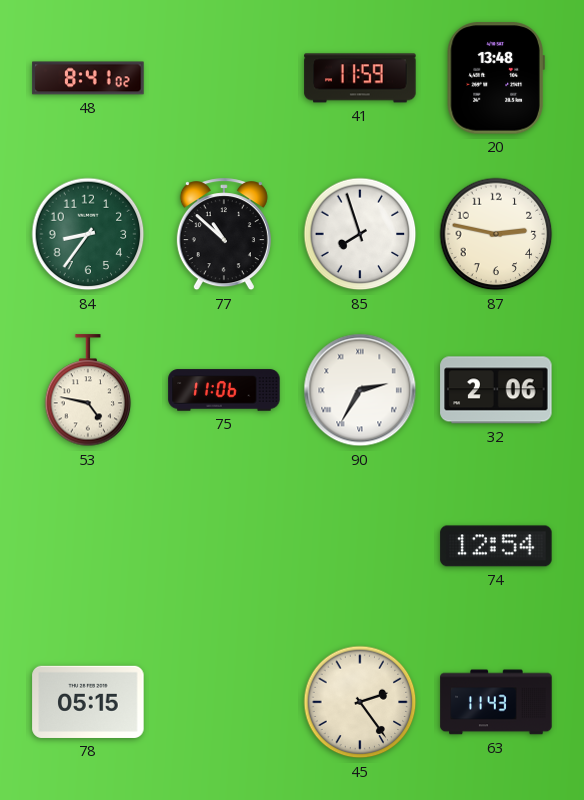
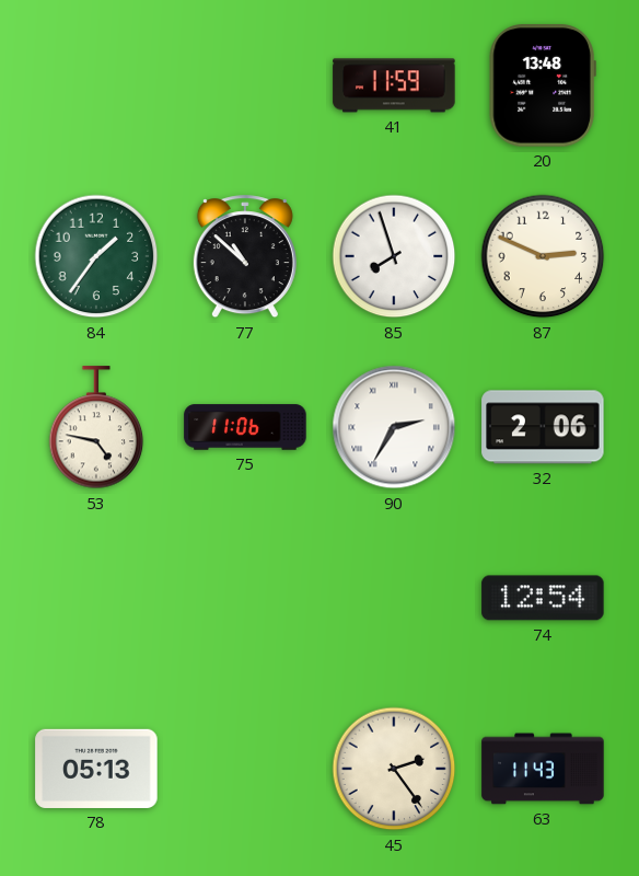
48: 8:41 -> none (88, 78)
84: 8:36 -> 1:36 (96, 256)
87: 2:47 -> 2:49 (543, 256)
78: 05:15 -> 05:13 (96, 769)
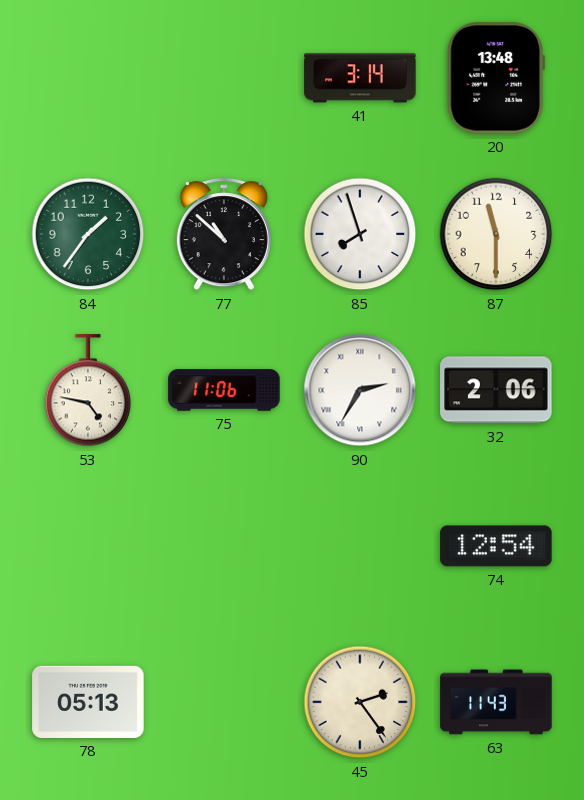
41: 11:59 -> 3:14 (360, 78)
87: 2:49 -> 11:30 (496, 234)
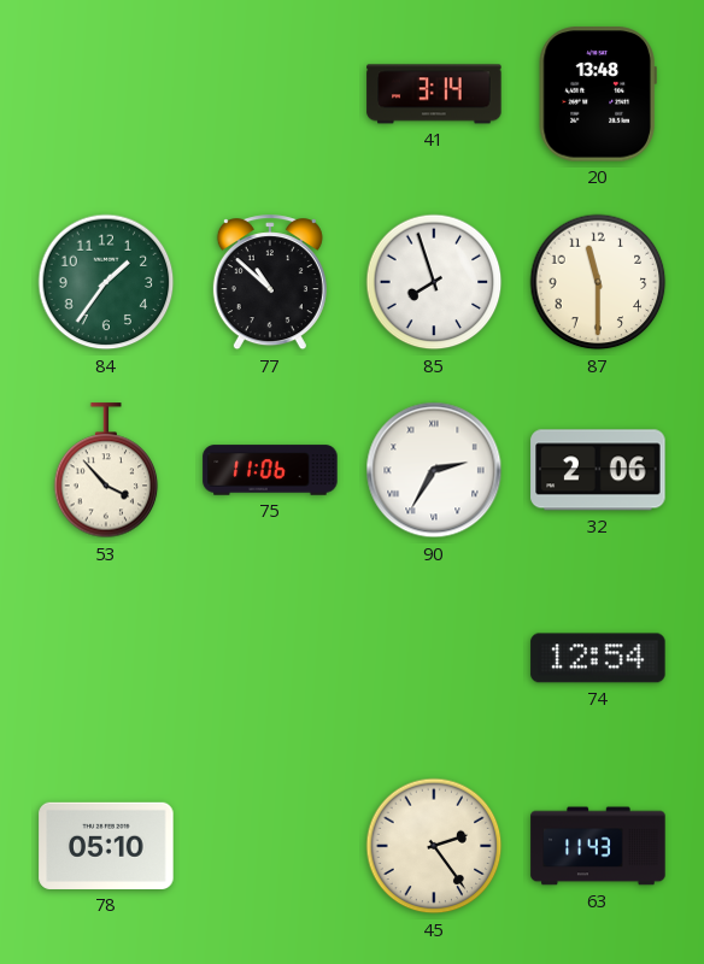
53: 4:47 -> 3:53 (106, 471)
78: 05:13 -> 05:10 (106, 846)
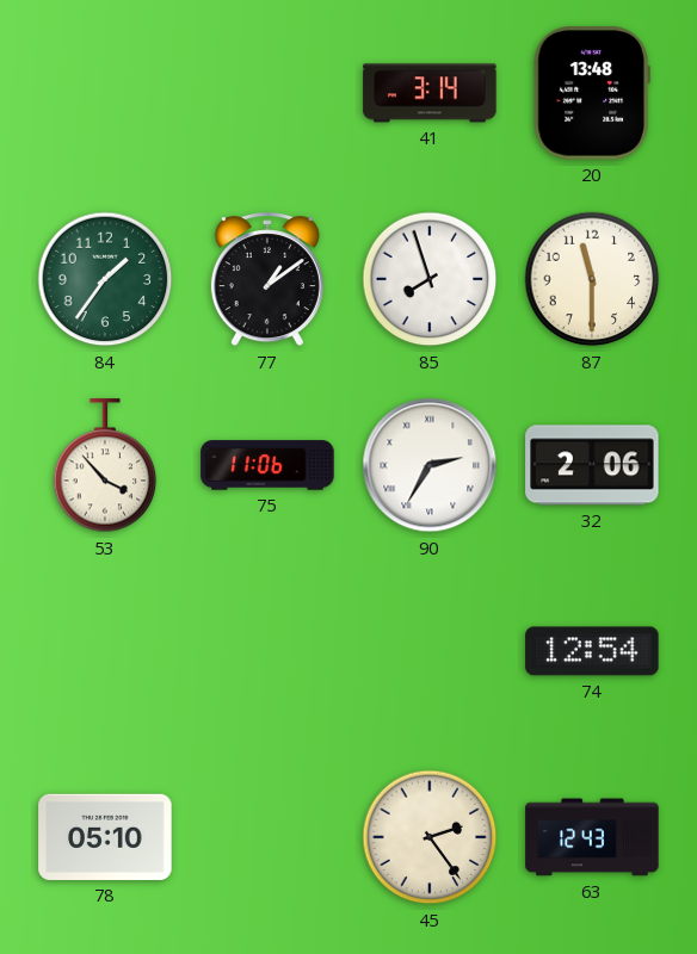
77: 10:52 -> 1:09 (267, 280)
63: 11:43 -> 12:43 (592, 837)
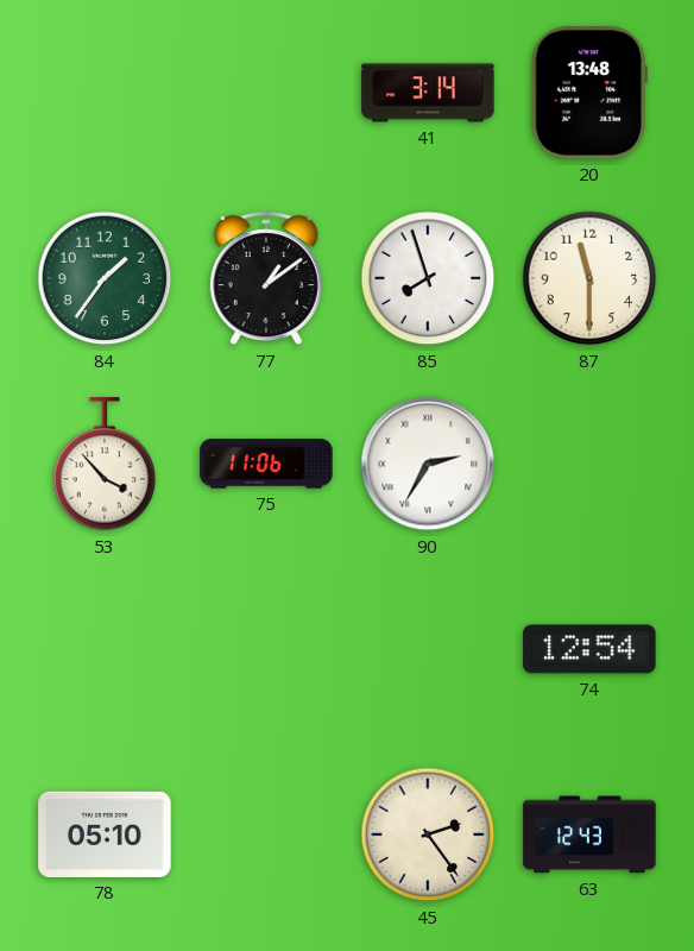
32: 2:06 -> none (592, 465)
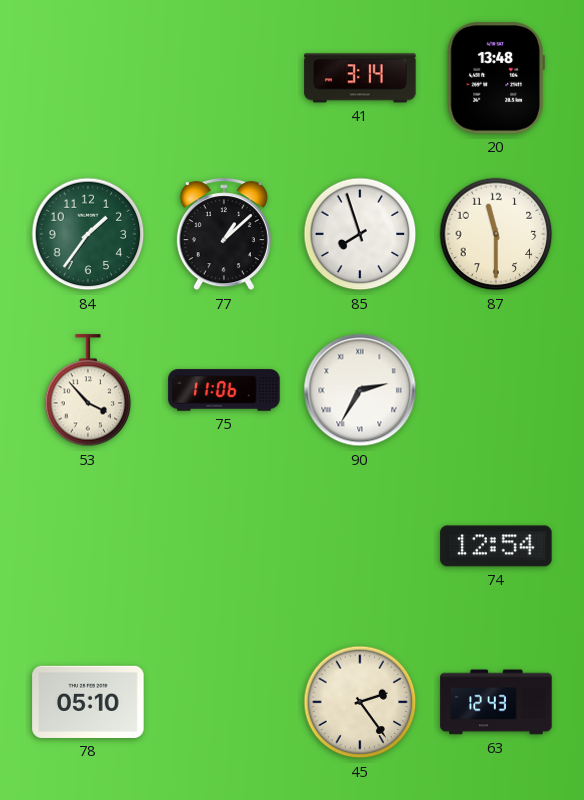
77: 1:09 -> 1:08 (224, 235)
